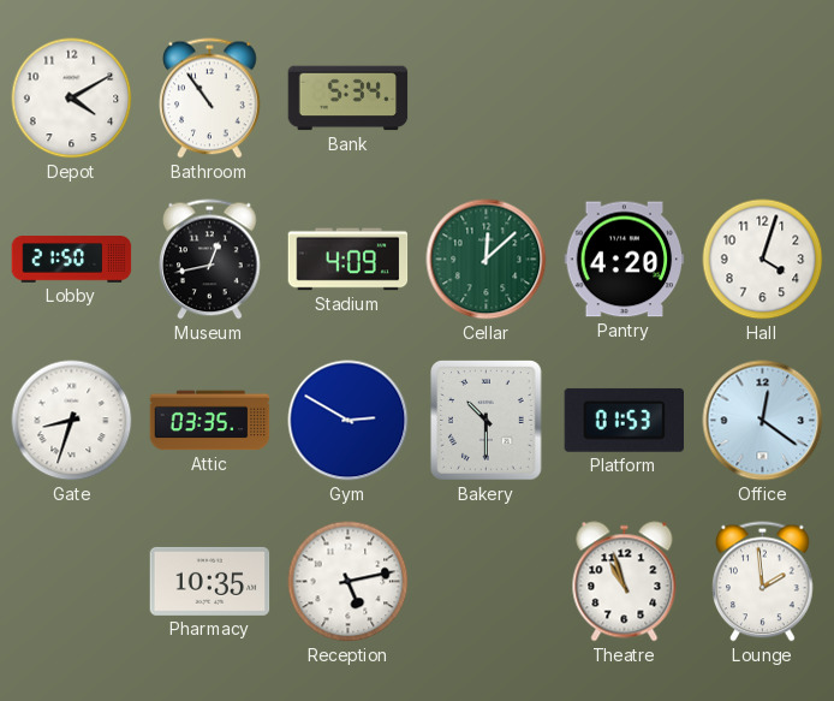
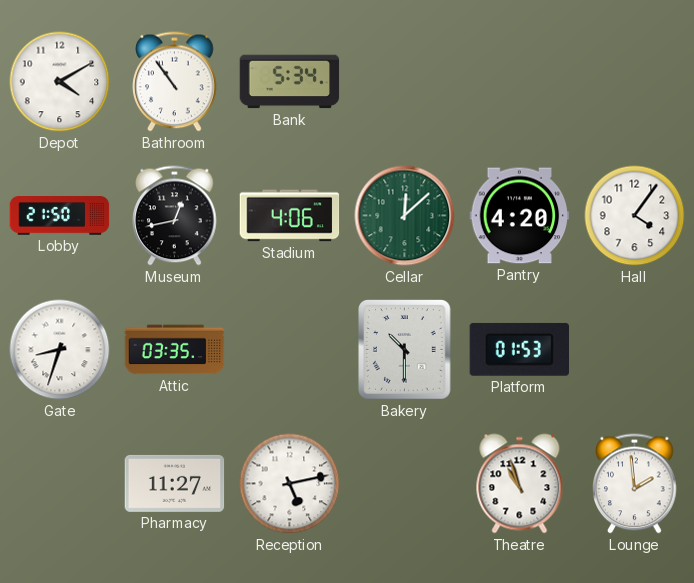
Stadium: 4:09 -> 4:06 (290, 216)
Hall: 4:03 -> 4:06 (635, 216)
Gym: 2:50 -> none (349, 421)
Office: 12:21 -> none (763, 421)
Pharmacy: 10:35 -> 11:27 (175, 483)
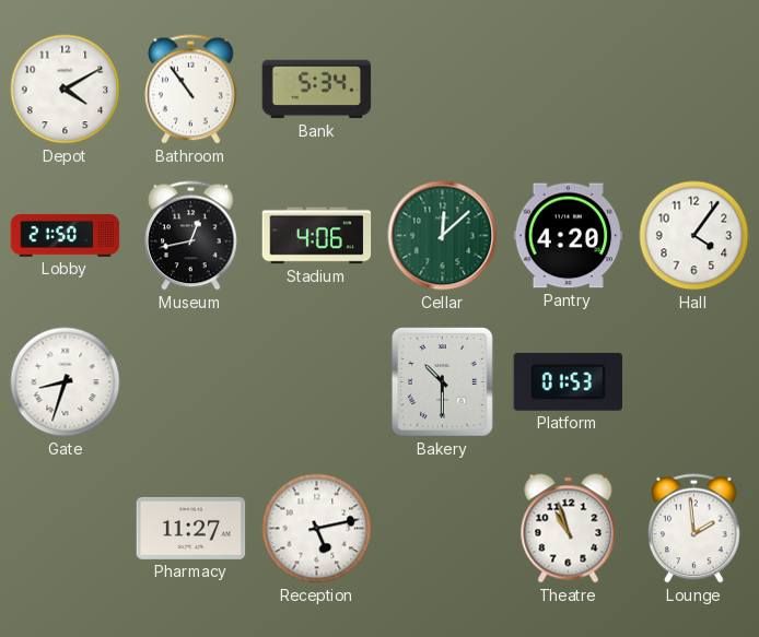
Attic: 03:35 -> none (175, 350)
